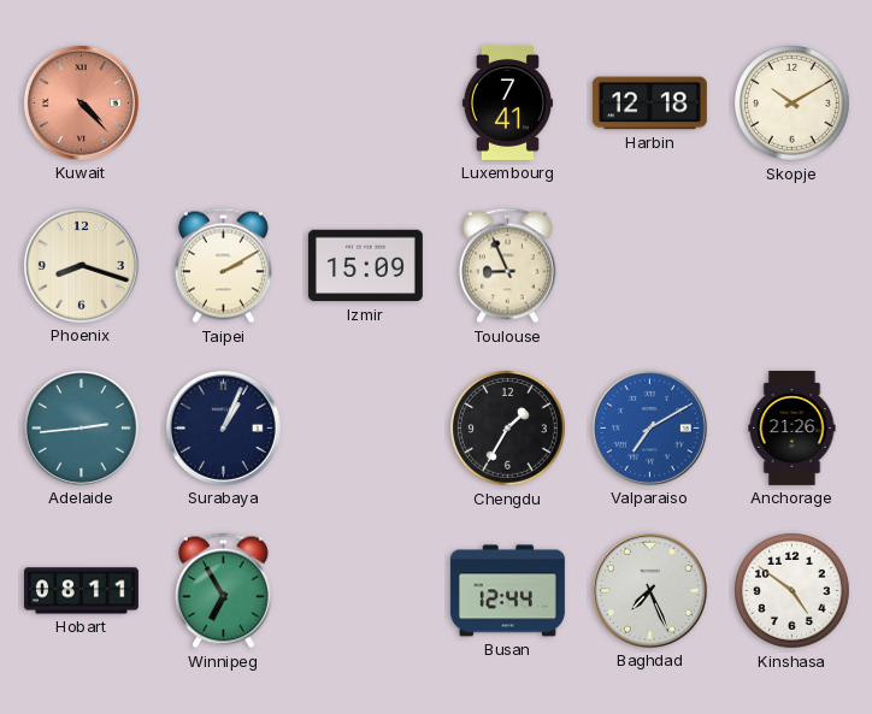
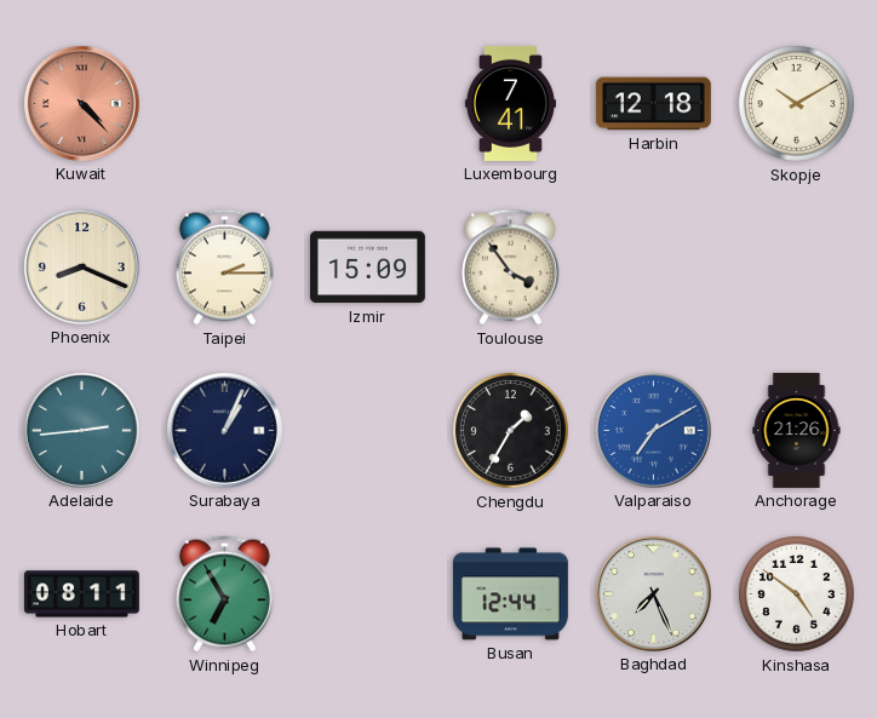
Phoenix: 8:18 -> 8:19 (81, 266)
Taipei: 2:10 -> 2:15 (224, 268)
Toulouse: 8:56 -> 3:54 (510, 268)
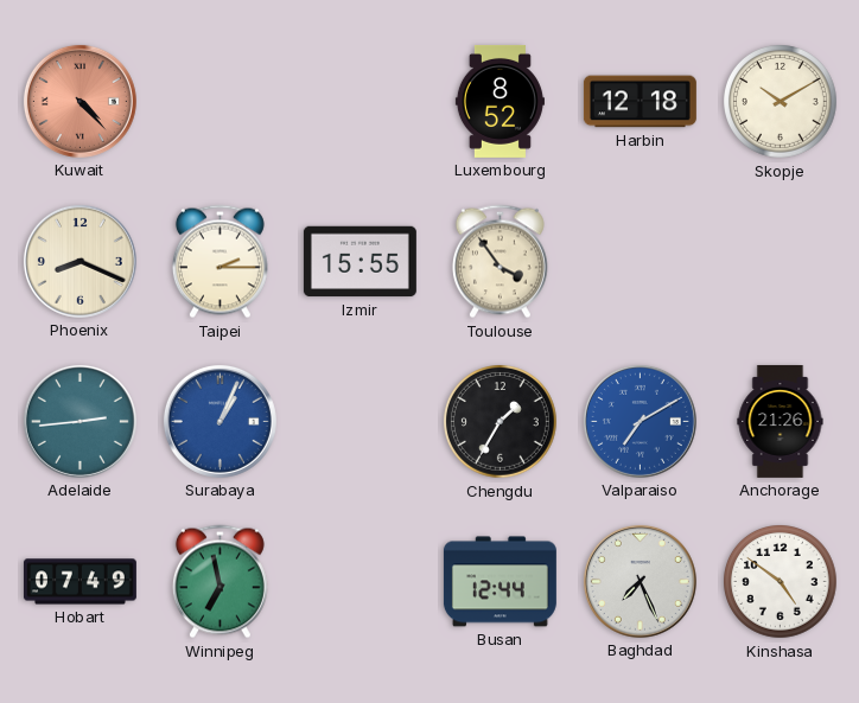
Luxembourg: 7:41 -> 8:52 (500, 101)
Izmir: 15:09 -> 15:55 (359, 262)
Surabaya dial: navy -> blue (219, 421)
Hobart: 08:11 -> 07:49 (79, 582)
Winnipeg: 6:55 -> 6:58 (219, 582)
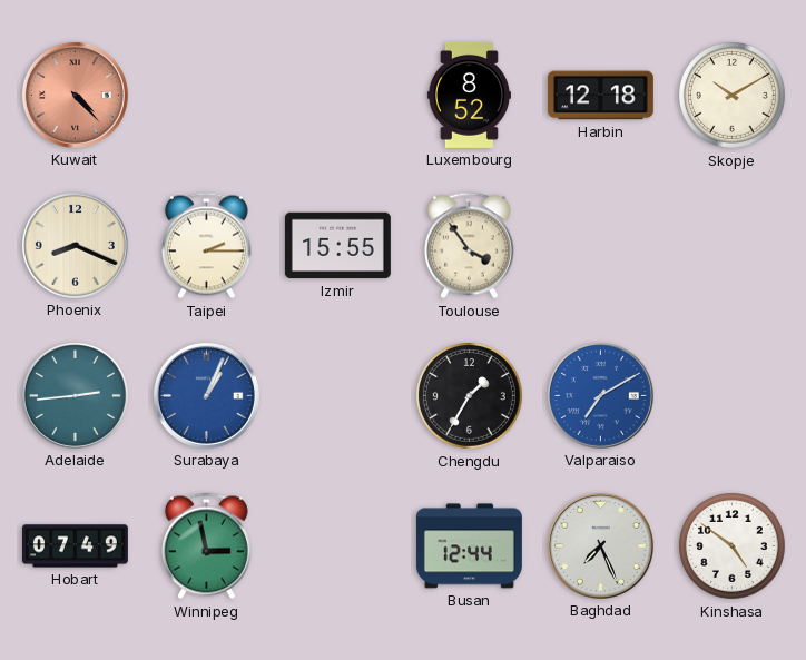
Anchorage: 21:26 -> none (781, 421)
Winnipeg: 6:58 -> 2:58 (206, 546)
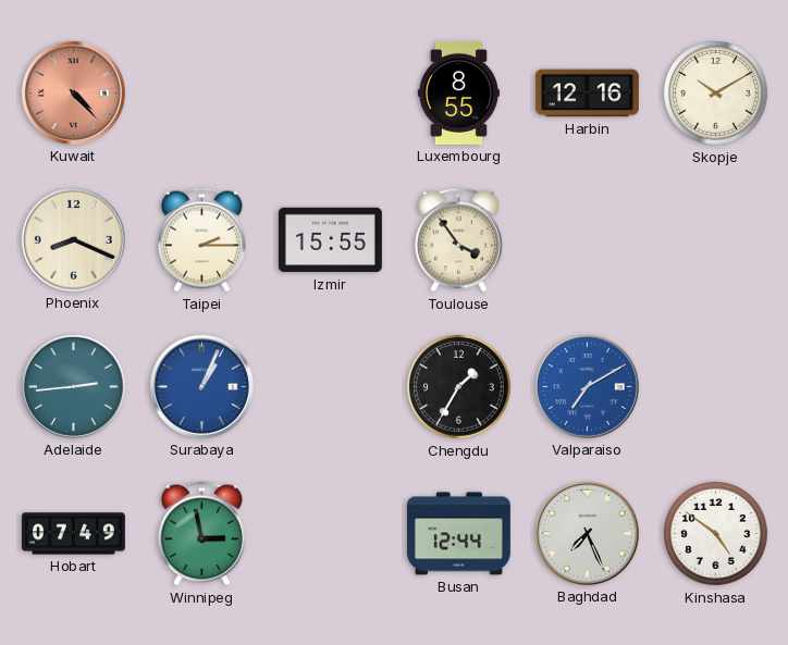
Luxembourg: 8:52 -> 8:55 (458, 92)
Harbin: 12:18 -> 12:16 (587, 94)
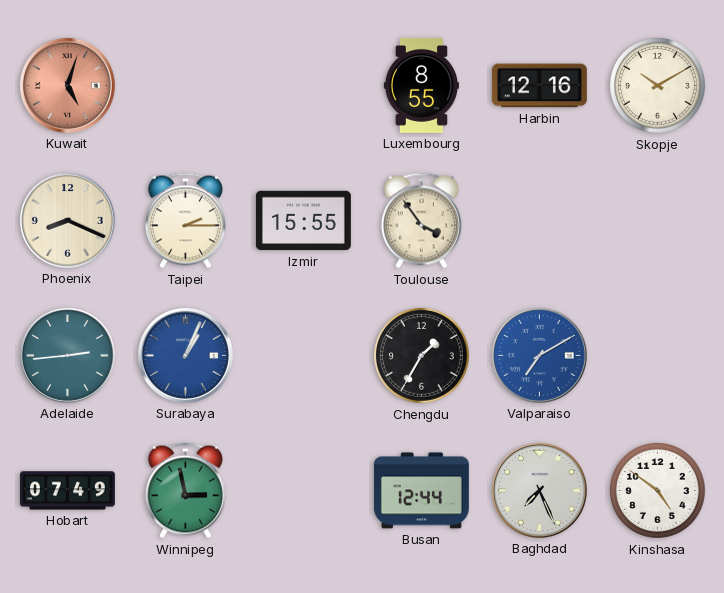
Kuwait: 4:23 -> 5:03 (67, 85)
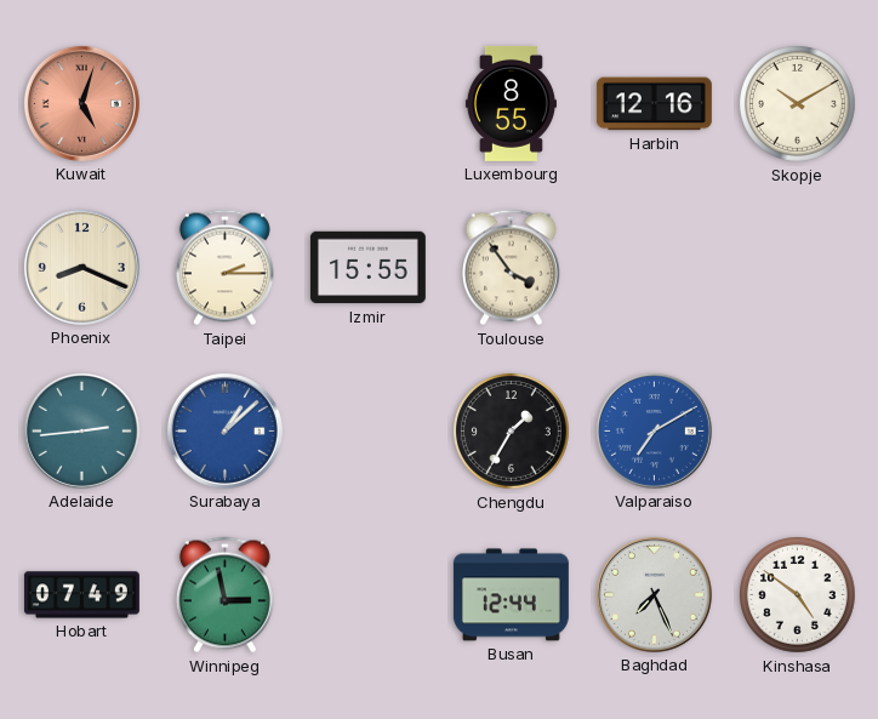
Surabaya: 1:04 -> 1:08 (224, 430)
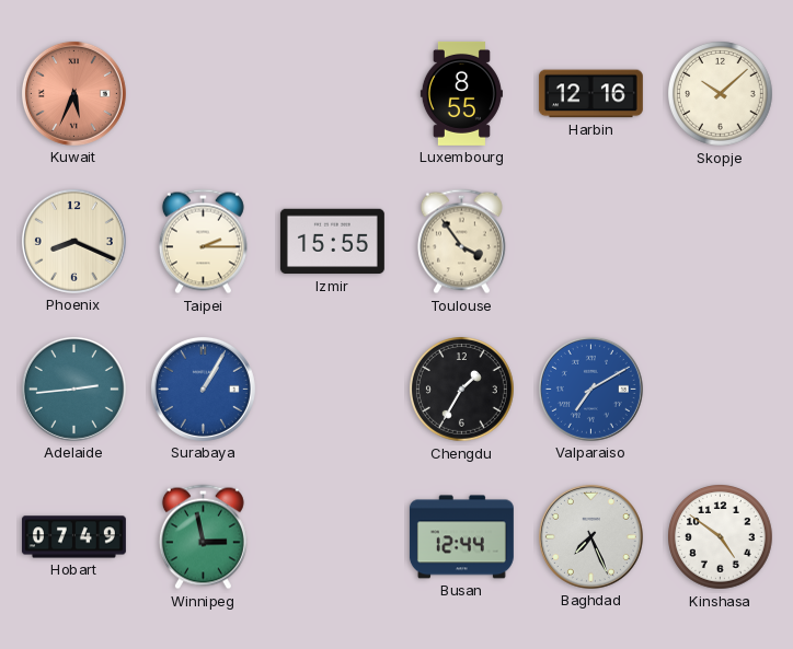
Kuwait: 5:03 -> 5:34 (73, 93)
Skopje: 10:10 -> 10:08 (721, 94)
Surabaya: 1:08 -> 1:05 (203, 389)
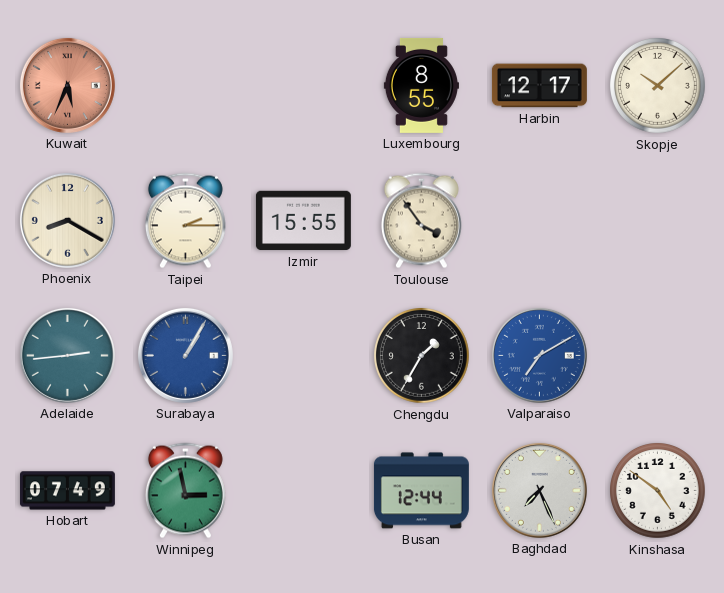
Harbin: 12:16 -> 12:17 (539, 86)
Phoenix: 8:19 -> 8:20 (67, 220)
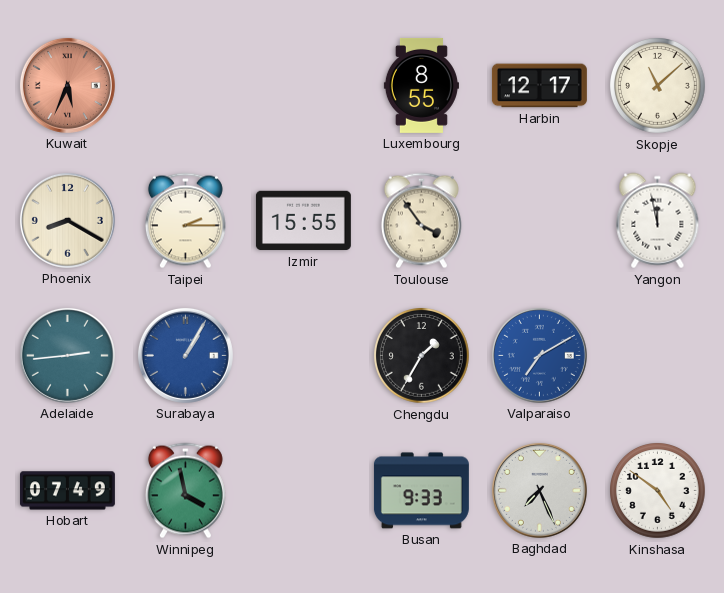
Skopje: 10:08 -> 11:08 (658, 86)
Yangon: none -> 11:58 (658, 221)
Winnipeg: 2:58 -> 3:58 (185, 491)
Busan: 12:44 -> 9:33 (421, 491)
